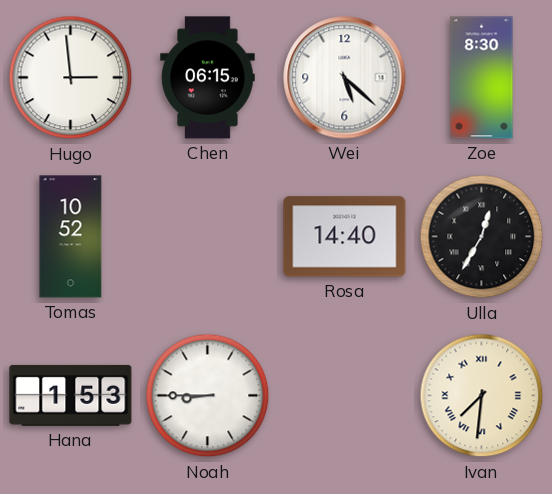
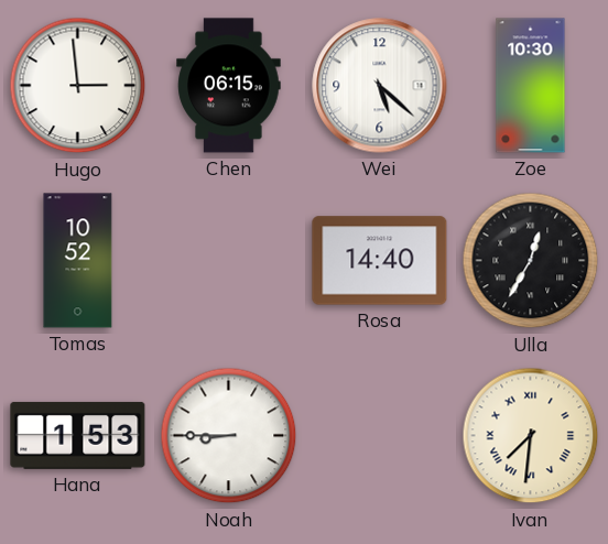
Zoe: 8:30 -> 10:30 (531, 86)
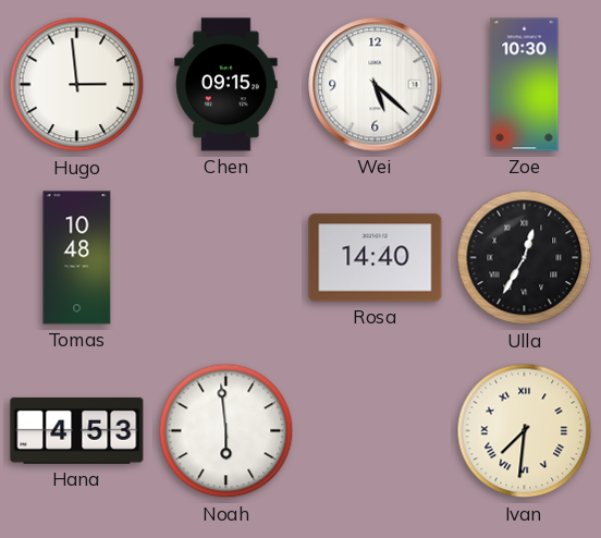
Chen: 06:15 -> 09:15 (226, 85)
Tomas: 10:52 -> 10:48 (77, 258)
Hana: 1:53 -> 4:53 (77, 430)
Noah: 8:45 -> 5:59 (226, 431)
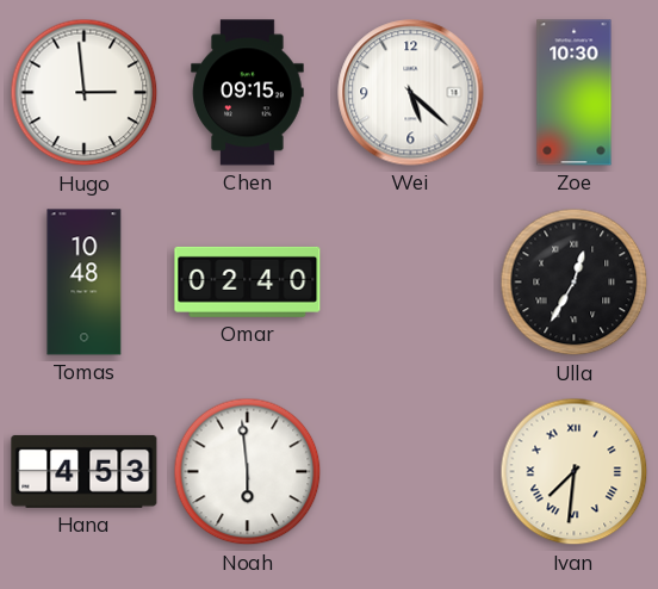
Omar: none -> 02:40 (248, 281)
Rosa: 14:40 -> none (376, 258)
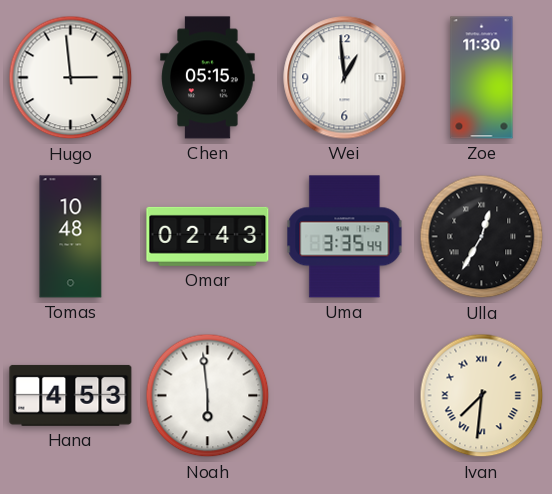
Chen: 09:15 -> 05:15 (208, 78)
Wei: 5:22 -> 12:59 (345, 78)
Zoe: 10:30 -> 11:30 (482, 78)
Omar: 02:40 -> 02:43 (208, 236)
Uma: none -> 3:35 (345, 237)
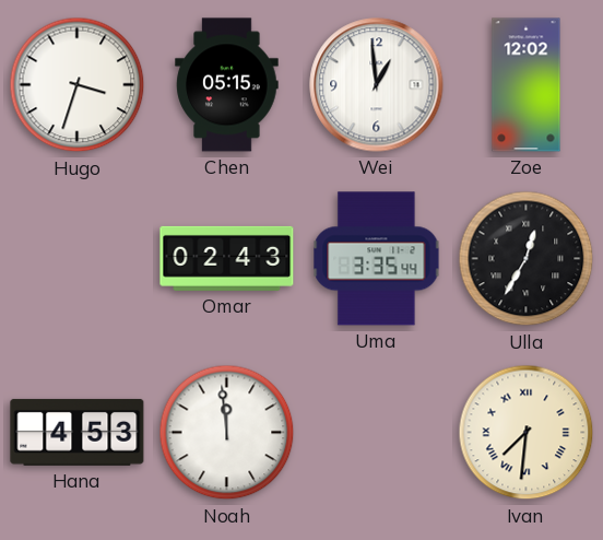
Hugo: 2:59 -> 3:33 (78, 85)
Zoe: 11:30 -> 12:02 (527, 85)
Tomas: 10:48 -> none (71, 237)
Noah: 5:59 -> 11:59 (227, 433)
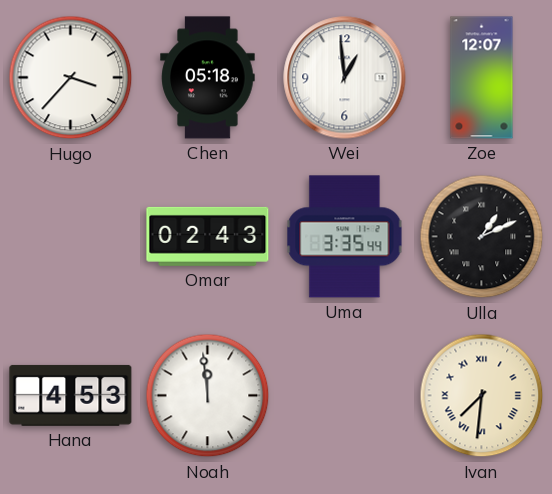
Hugo: 3:33 -> 3:37 (71, 78)
Chen: 05:15 -> 05:18 (208, 78)
Zoe: 12:02 -> 12:07 (482, 78)
Ulla: 12:35 -> 1:11 (482, 237)
